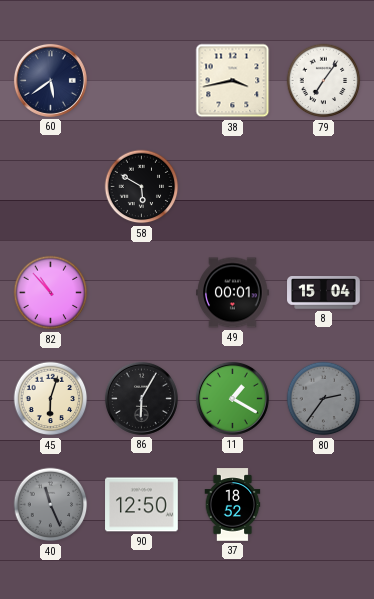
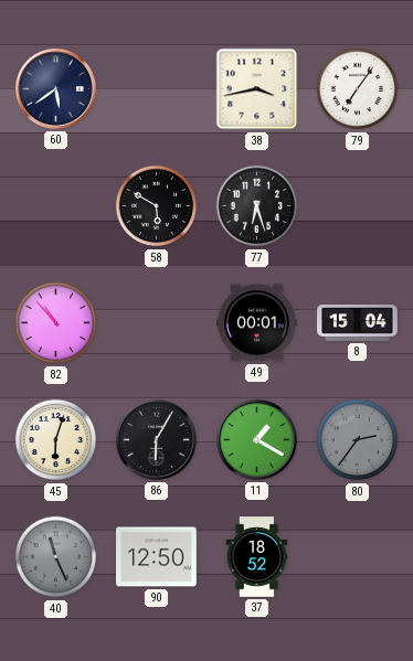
77: none -> 6:27 (257, 206)
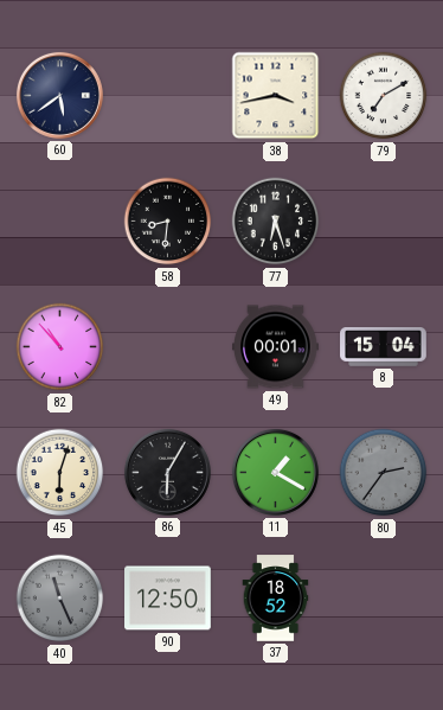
79: 7:06 -> 7:10 (384, 96)
58: 5:50 -> 8:31 (168, 222)
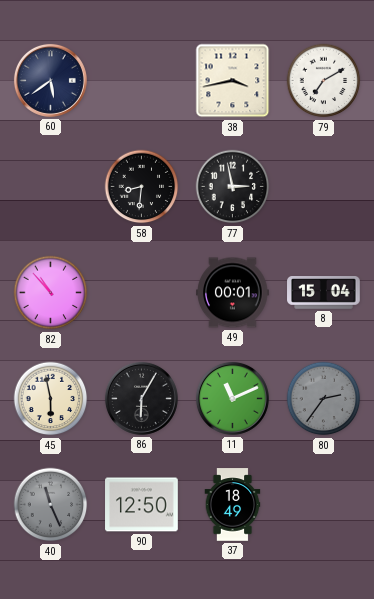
77: 6:27 -> 2:58 (233, 187)
45: 6:03 -> 5:58 (51, 399)
11: 1:20 -> 11:11 (232, 398)
37: 18:52 -> 18:49 (233, 505)
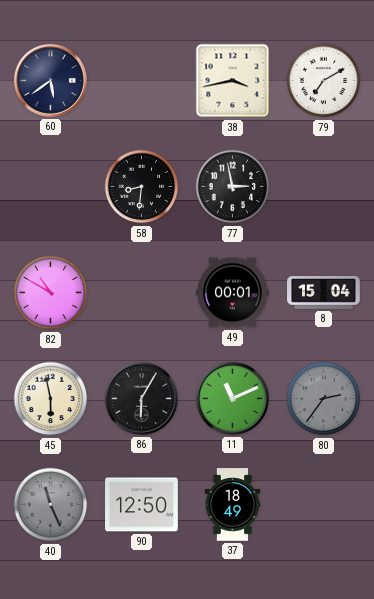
82: 10:53 -> 10:50 (51, 293)
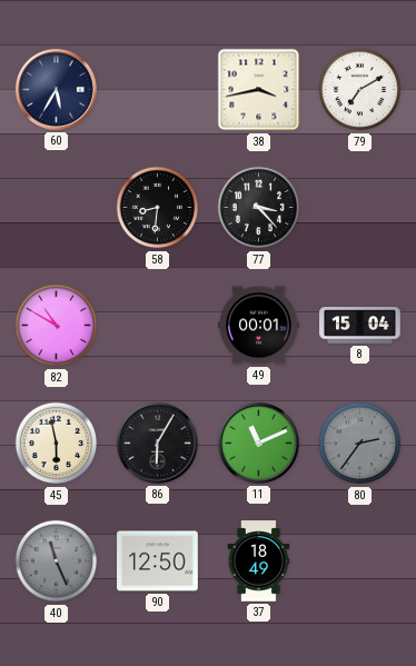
60: 5:39 -> 5:35 (56, 89)
77: 2:58 -> 3:23 (259, 208)
